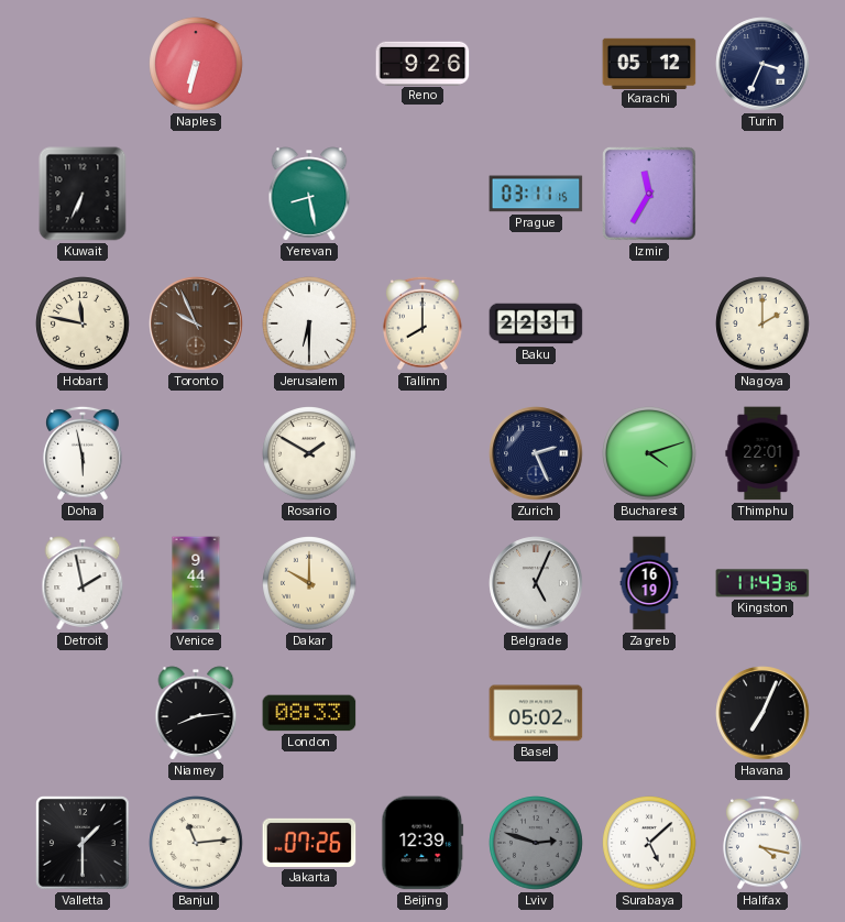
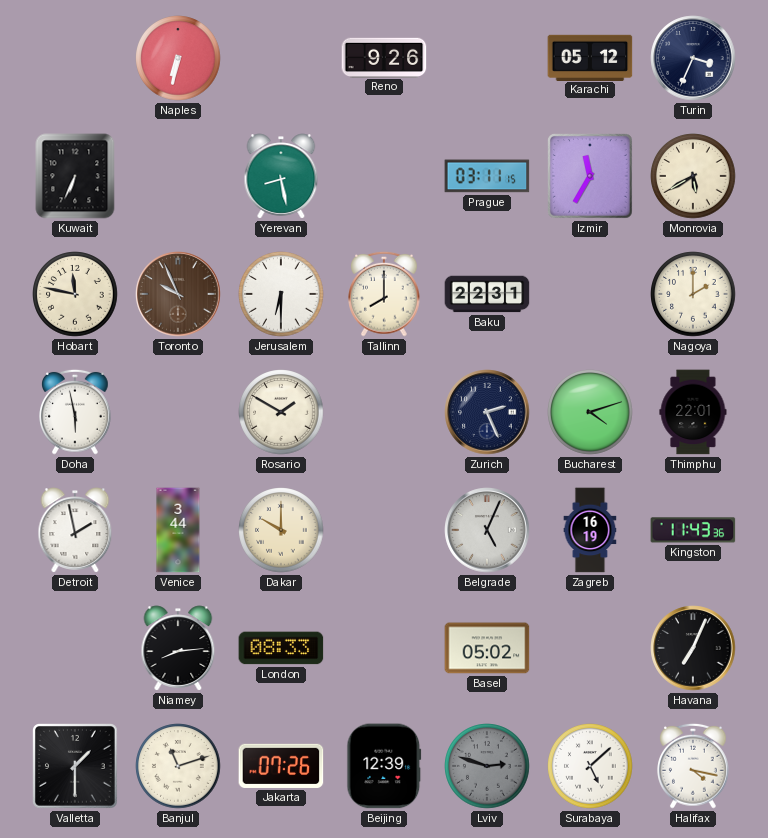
Monrovia: none -> 5:40 (693, 176)
Venice: 9:44 -> 3:44 (178, 530)
Banjul: 11:14 -> 11:12 (178, 766)
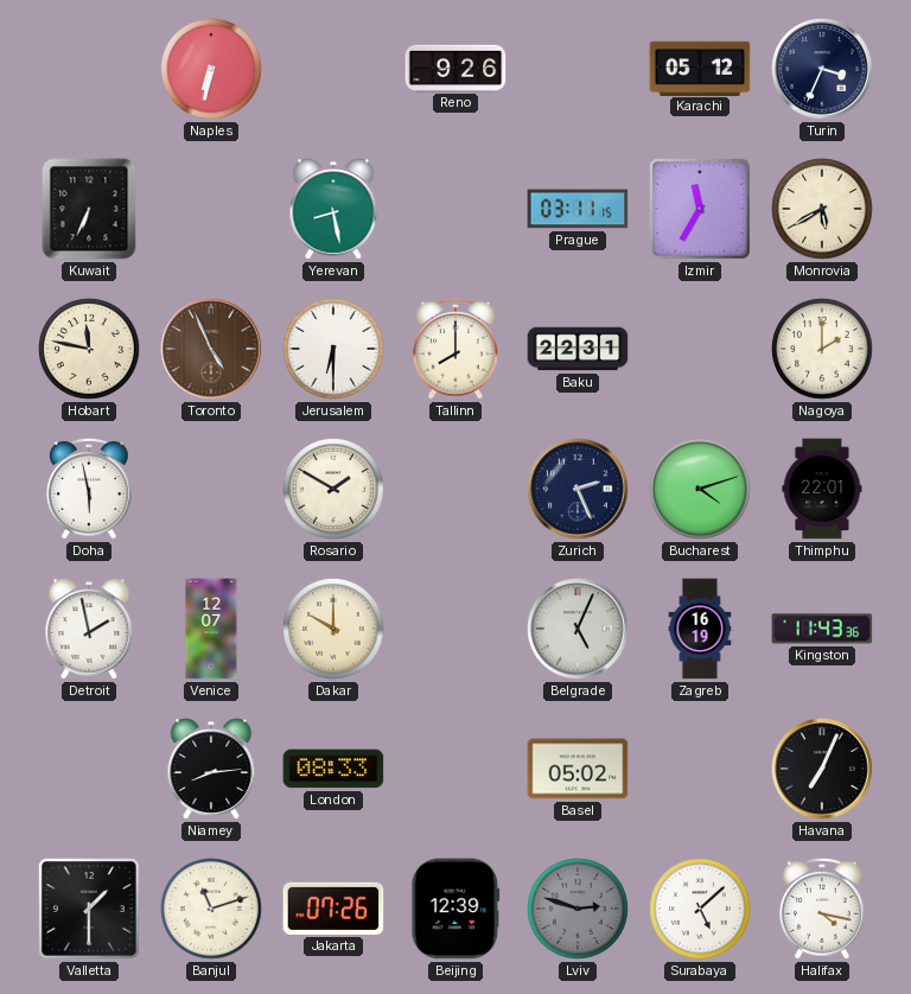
Toronto: 9:56 -> 4:56 (211, 349)
Venice: 3:44 -> 12:07 (211, 629)
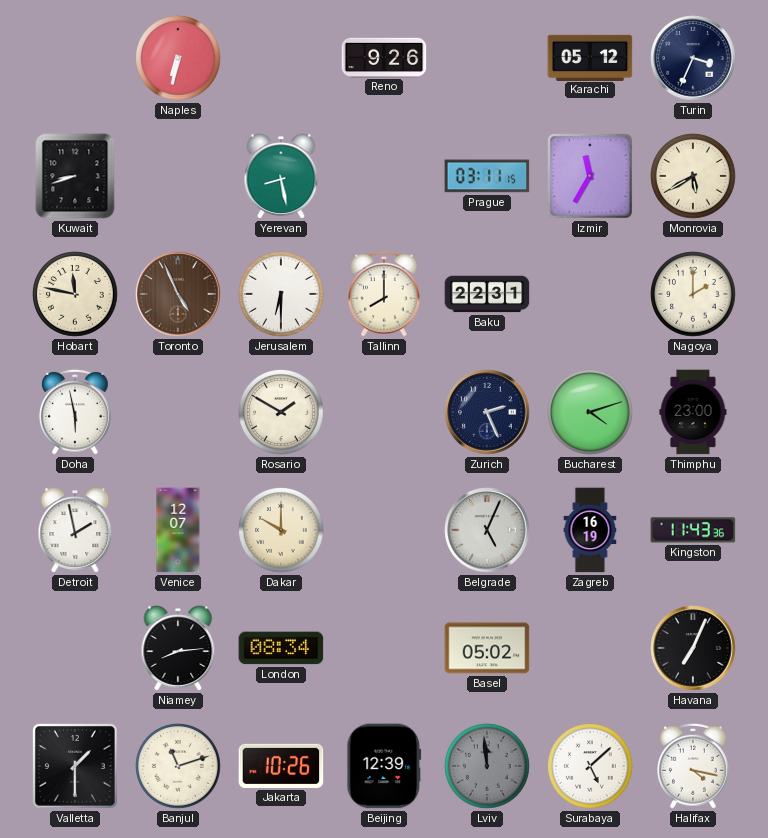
Kuwait: 6:34 -> 8:42 (75, 176)
Thimphu: 22:01 -> 23:00 (693, 412)
London: 08:33 -> 08:34 (281, 648)
Jakarta: 07:26 -> 10:26 (281, 766)
Lviv: 2:48 -> 11:59 (487, 766)
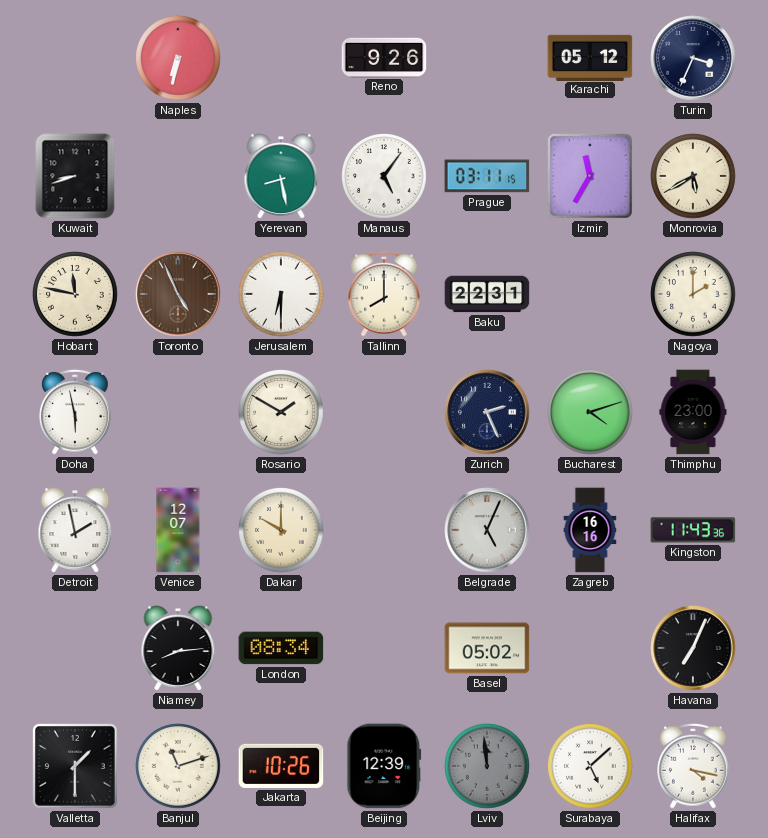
Manaus: none -> 5:06 (384, 176)
Zagreb: 16:19 -> 16:16 (590, 530)
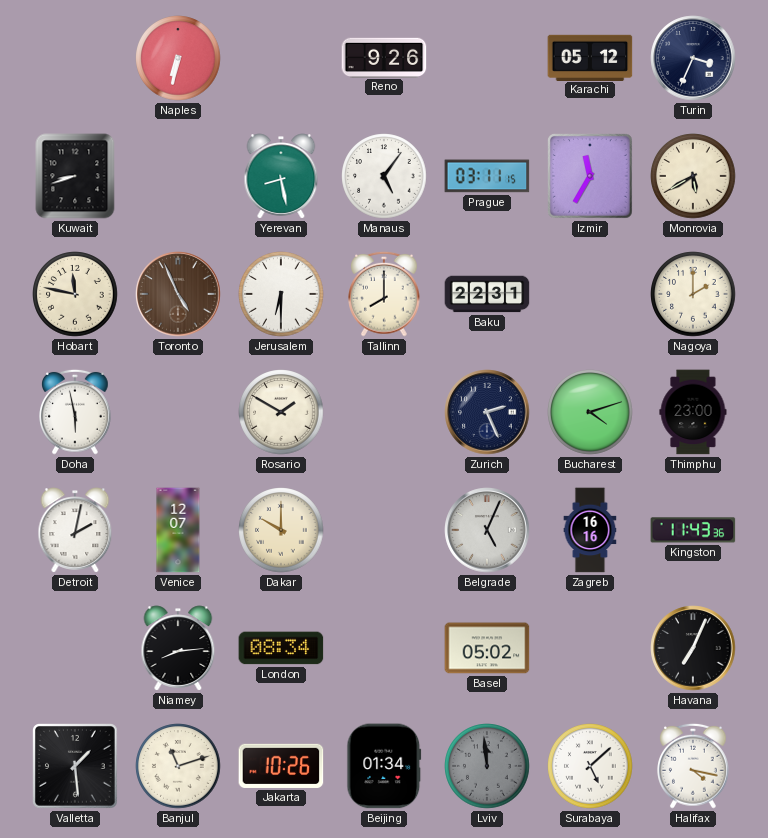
Detroit: 1:58 -> 2:02 (75, 530)
Valletta: 1:30 -> 1:29 (76, 767)
Beijing: 12:39 -> 01:34 (384, 766)
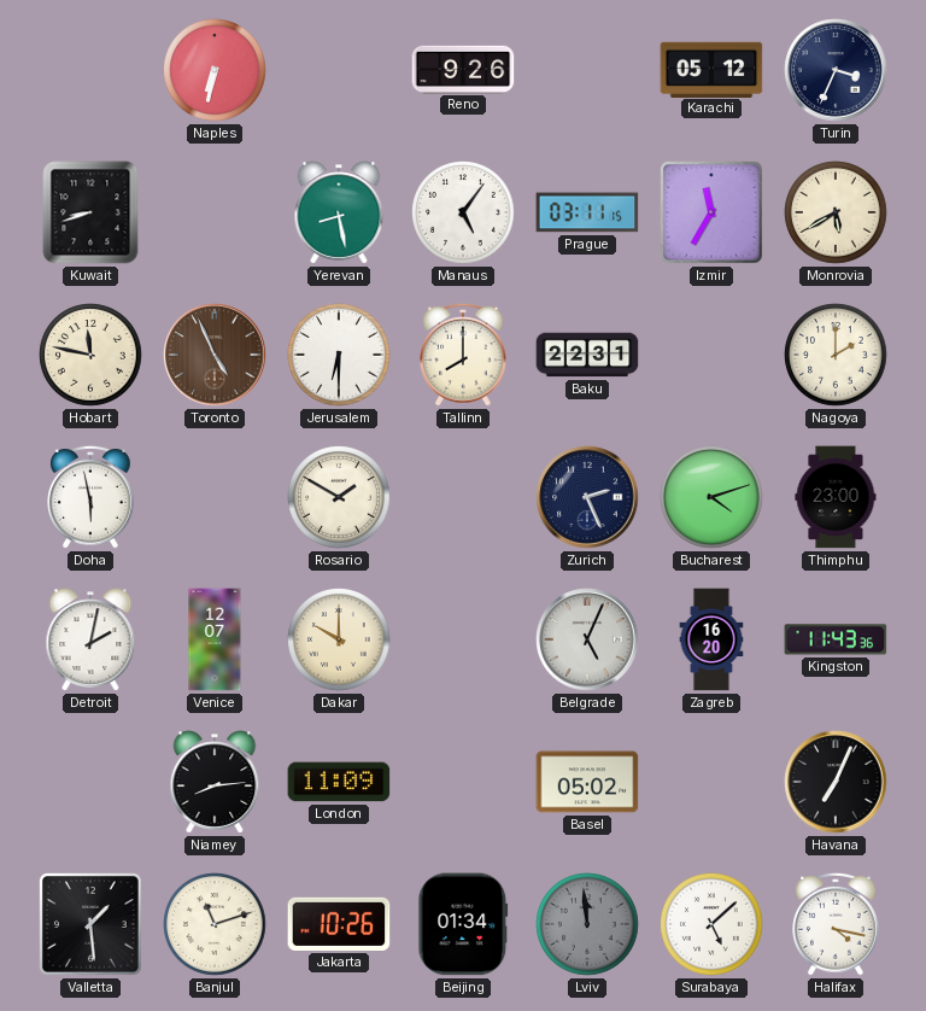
Zagreb: 16:16 -> 16:20 (711, 639)
London: 08:34 -> 11:09 (339, 782)
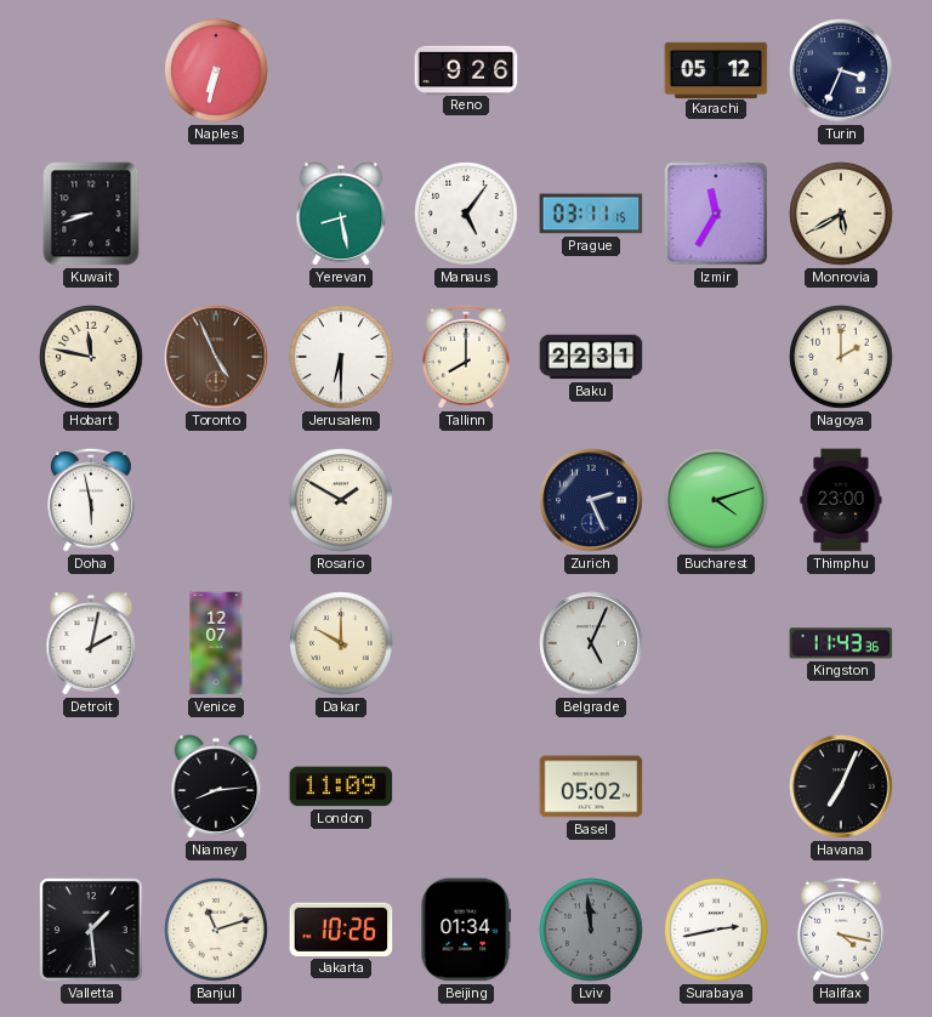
Zagreb: 16:20 -> none (711, 639)
Surabaya: 5:08 -> 2:43 (716, 930)
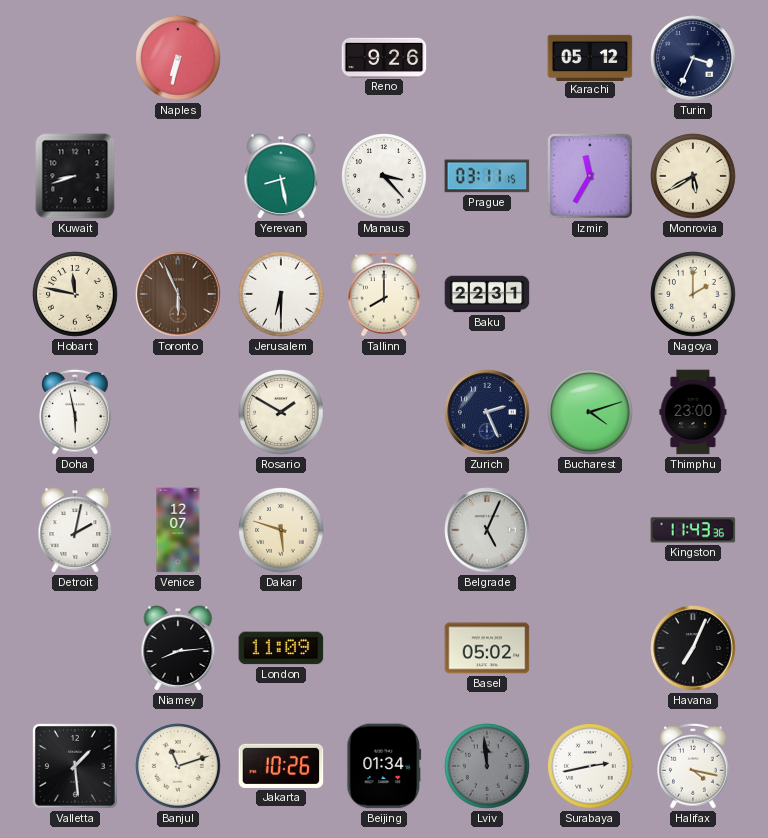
Manaus: 5:06 -> 3:23 (384, 176)
Toronto: 4:56 -> 5:56 (178, 294)
Dakar: 10:00 -> 5:48 (281, 530)
